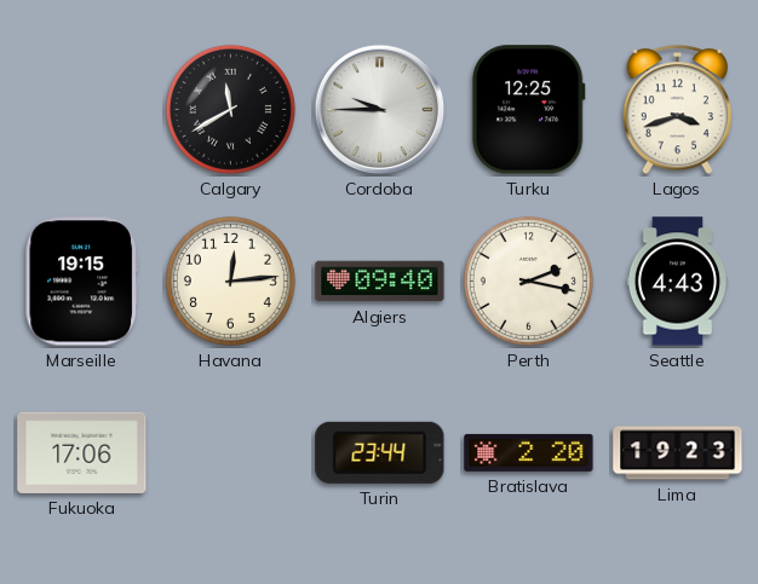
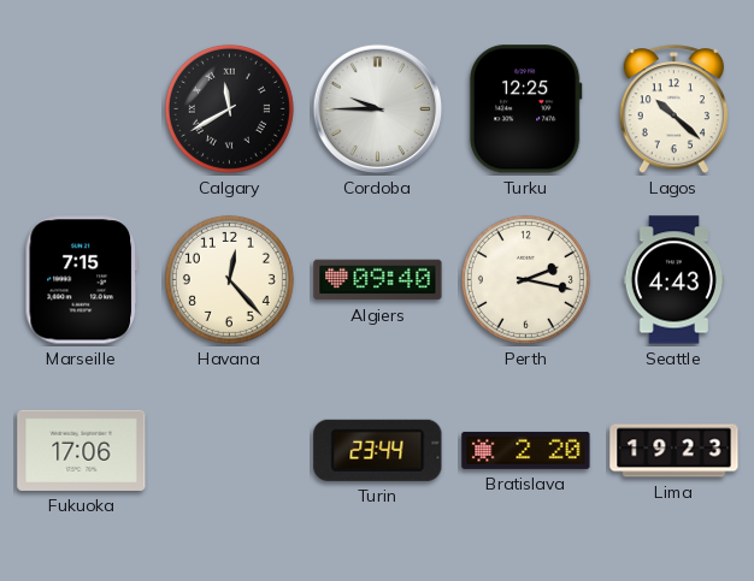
Lagos: 3:42 -> 10:22 (673, 109)
Marseille: 19:15 -> 7:15 (82, 280)
Havana: 12:14 -> 12:23 (229, 279)
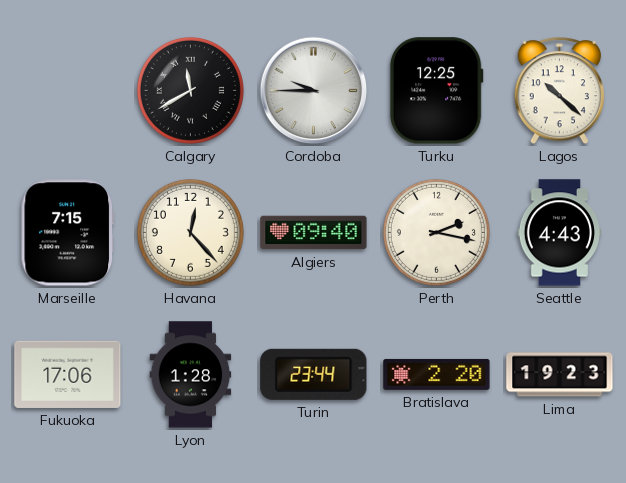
Lyon: none -> 1:28 (191, 375)
